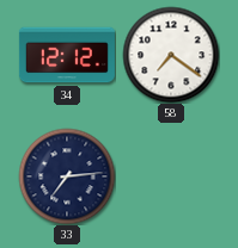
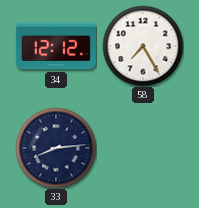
58: 7:21 -> 7:25 (143, 46)
33: 7:14 -> 8:14 (56, 148)
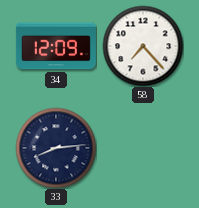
34: 12:12 -> 12:09 (56, 46)
58: 7:25 -> 7:23 (143, 46)
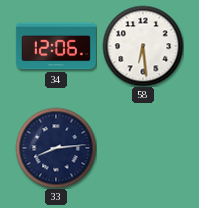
34: 12:09 -> 12:06 (56, 46)
58: 7:23 -> 6:29 (143, 46)
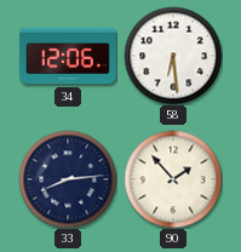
90: none -> 1:53 (173, 179)
